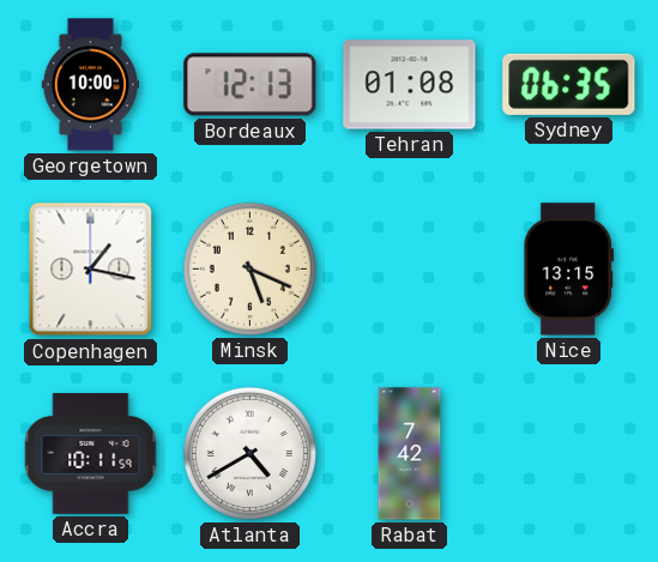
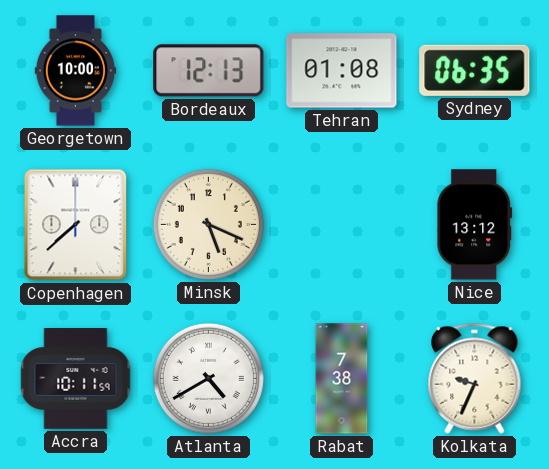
Copenhagen: 1:17 -> 7:38 (76, 225)
Nice: 13:15 -> 13:12 (475, 225)
Rabat: 7:42 -> 7:38 (342, 379)
Kolkata: none -> 9:34 (475, 378)
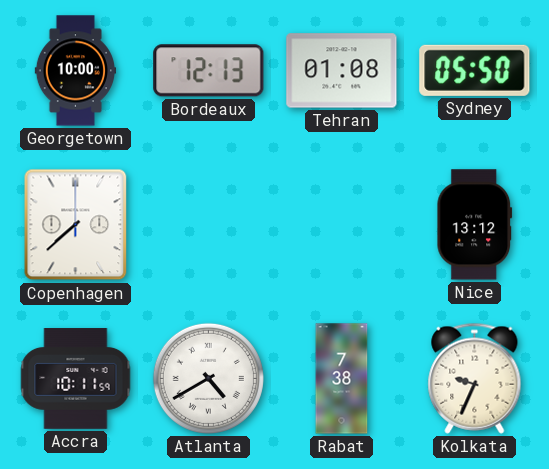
Sydney: 06:35 -> 05:50 (475, 70)
Minsk: 5:19 -> none (208, 224)
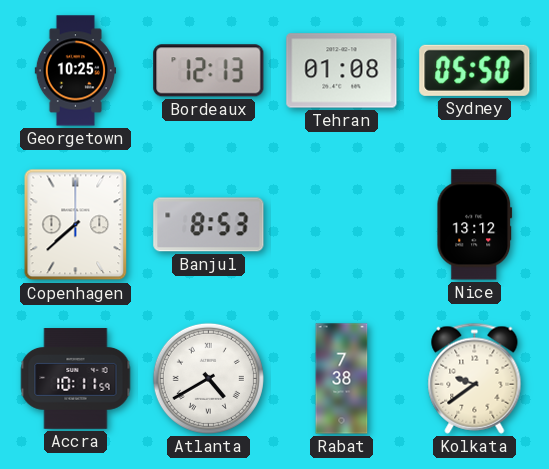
Georgetown: 10:00 -> 10:25 (75, 71)
Banjul: none -> 8:53 (209, 225)
Kolkata: 9:34 -> 9:39 (475, 378)
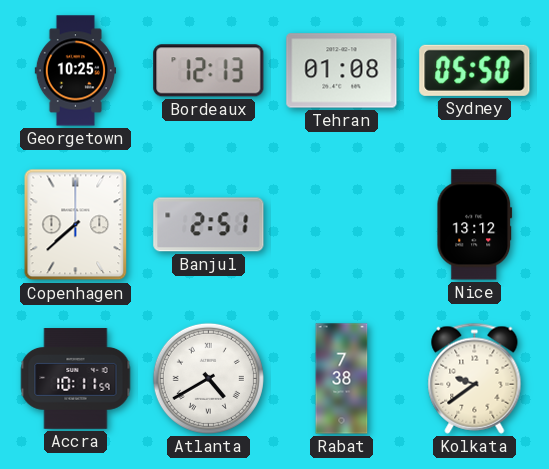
Banjul: 8:53 -> 2:51 (209, 225)
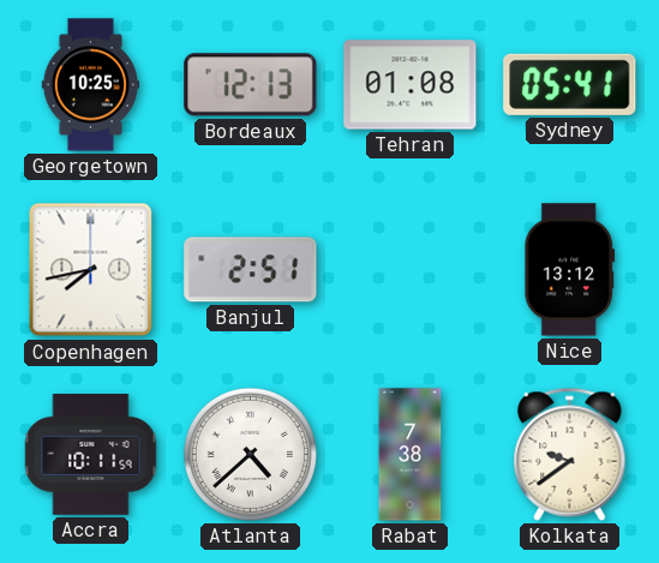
Sydney: 05:50 -> 05:41 (570, 84)
Copenhagen: 7:38 -> 7:43 (91, 270)
Atlanta: 4:40 -> 4:38 (250, 454)
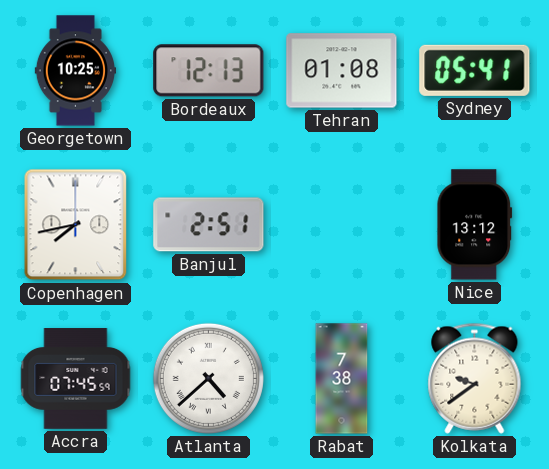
Accra: 10:11 -> 07:45 (76, 379)
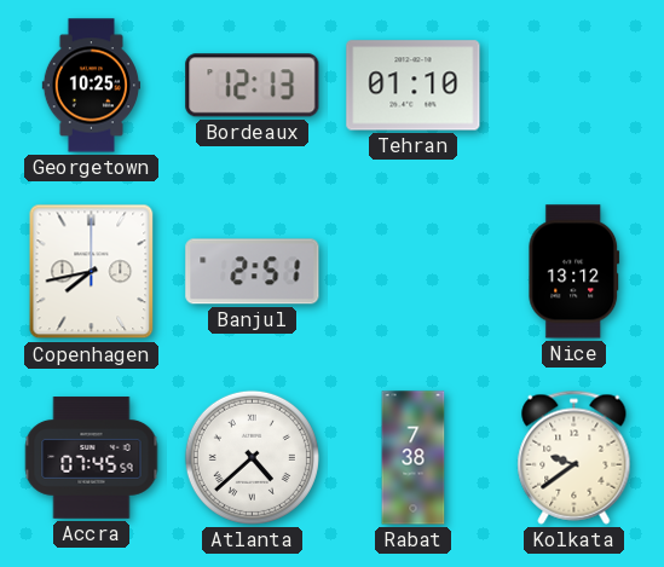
Tehran: 01:08 -> 01:10 (414, 86)
Sydney: 05:41 -> none (475, 70)
